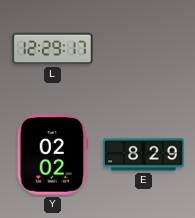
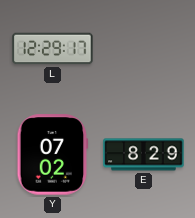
Y: 02:02 -> 07:02 (53, 155)
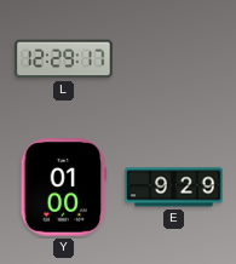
Y: 07:02 -> 01:00 (64, 188)
E: 8:29 -> 9:29 (174, 188)
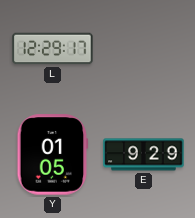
Y: 01:00 -> 01:05 (53, 155)
